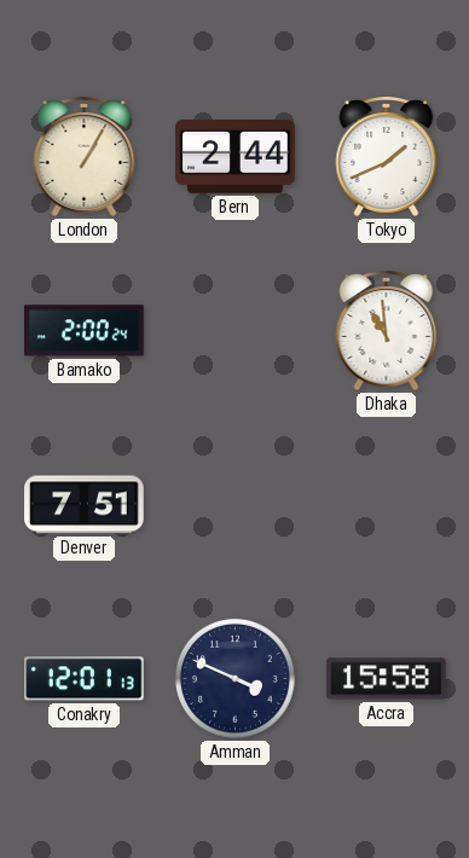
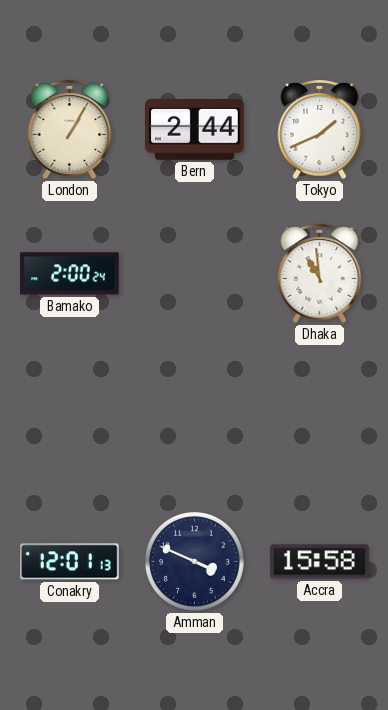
Denver: 7:51 -> none (85, 505)
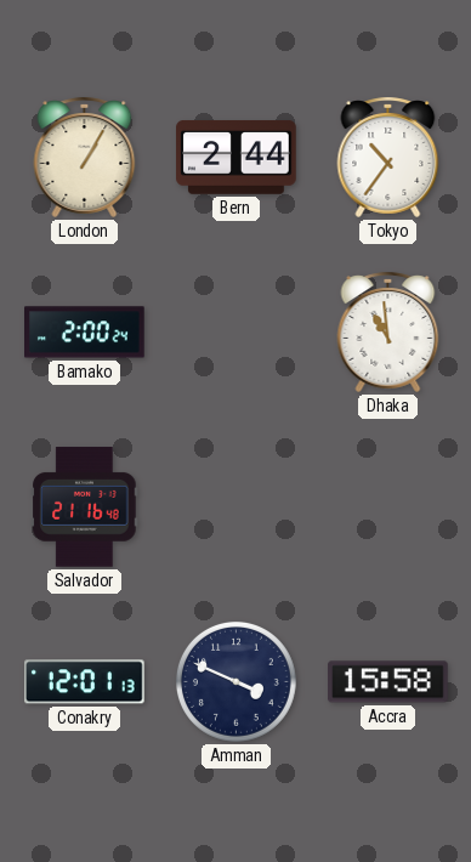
Tokyo: 1:41 -> 10:36 (388, 157)
Salvador: none -> 21:16 (85, 507)
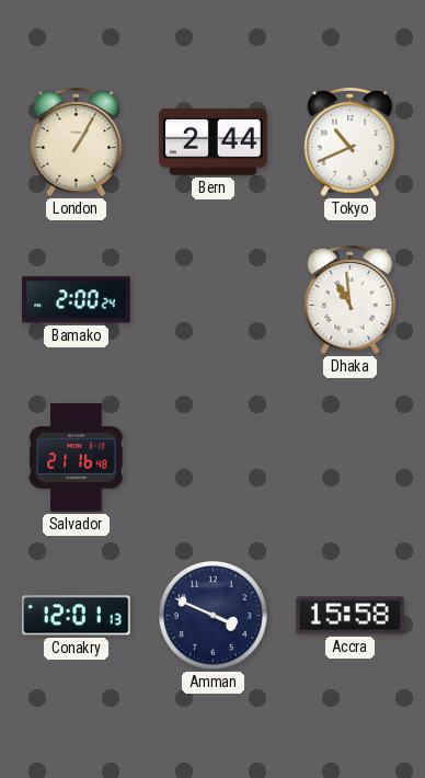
Tokyo: 10:36 -> 10:41 (351, 141)
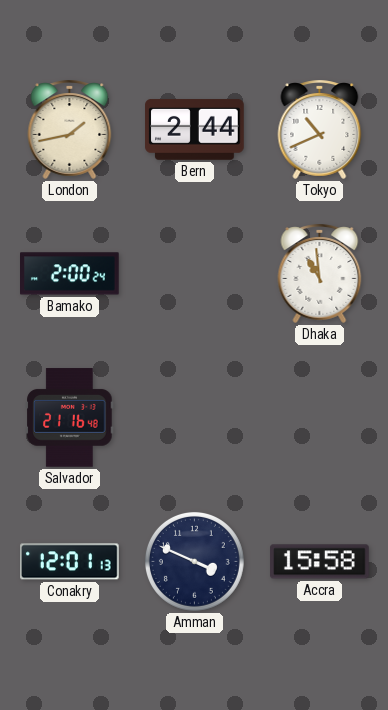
London: 1:05 -> 1:43 (70, 129)
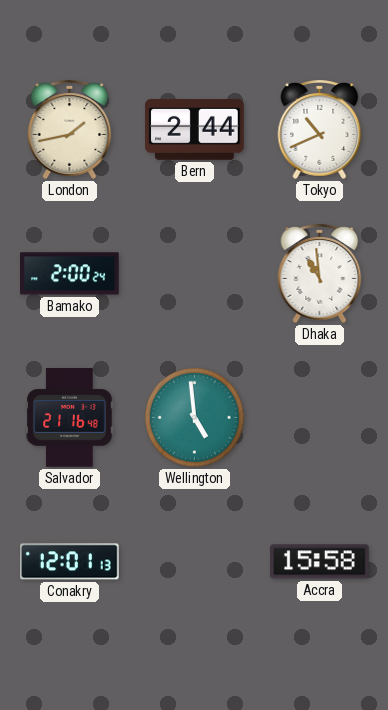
Wellington: none -> 4:59 (194, 417)
Amman: 3:49 -> none (194, 561)
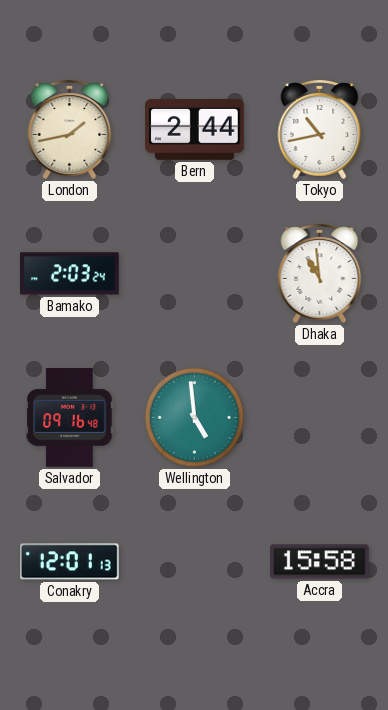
Tokyo: 10:41 -> 10:43 (320, 129)
Bamako: 2:00 -> 2:03 (70, 274)
Salvador: 21:16 -> 09:16 (70, 418)
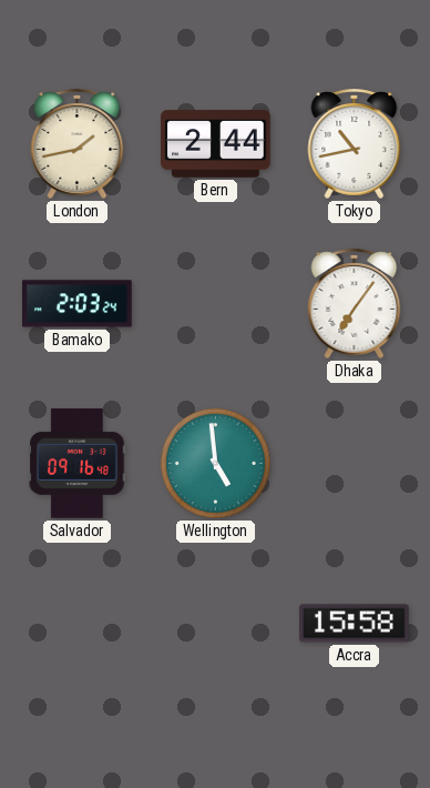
Dhaka: 10:59 -> 7:06 (355, 303)
Conakry: 12:01 -> none (70, 562)
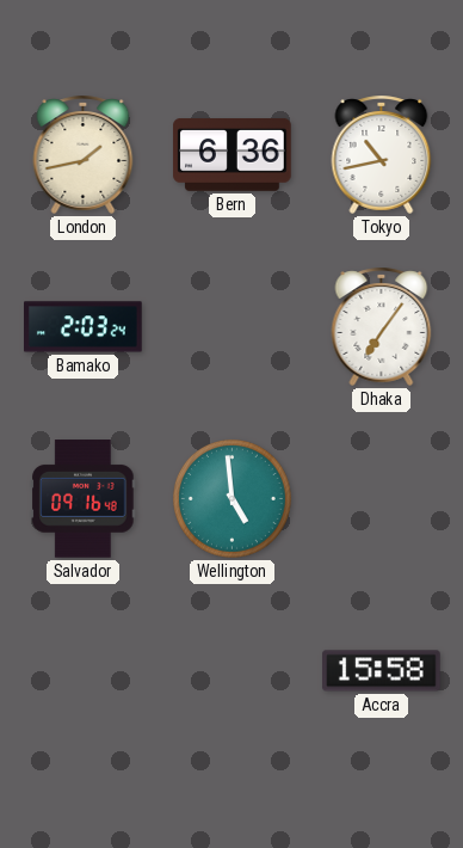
Bern: 2:44 -> 6:36 (233, 155)
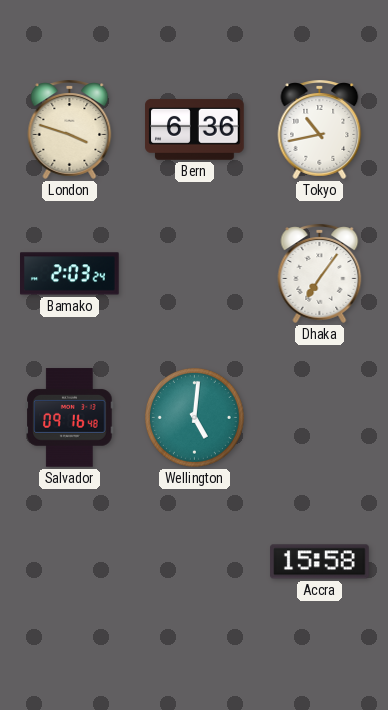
London: 1:43 -> 3:48 (70, 129)
Wellington: 4:59 -> 5:01 (194, 417)
